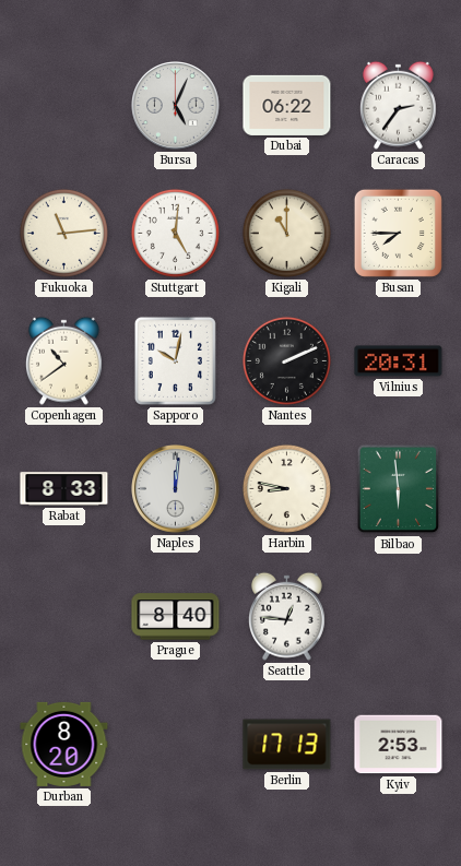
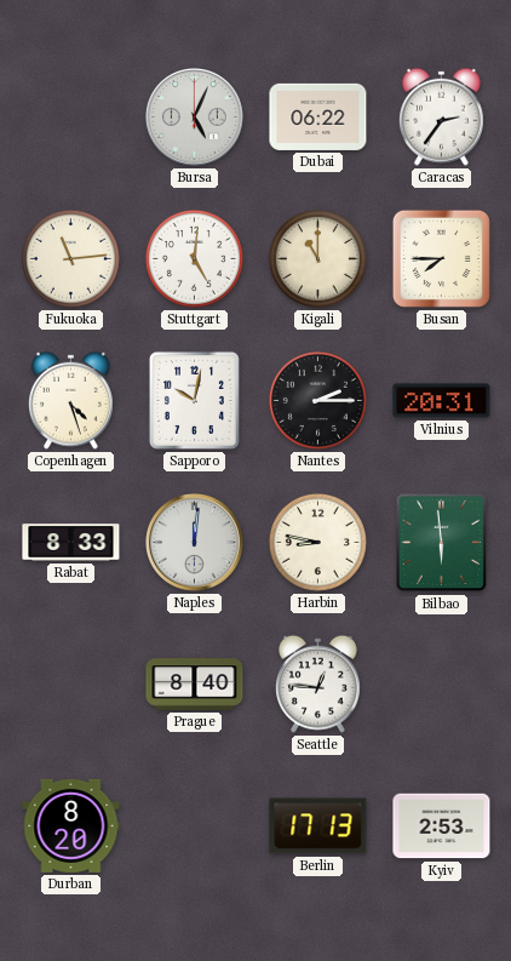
Copenhagen: 10:39 -> 4:27 (70, 400)
Nantes: 2:11 -> 2:15 (317, 400)
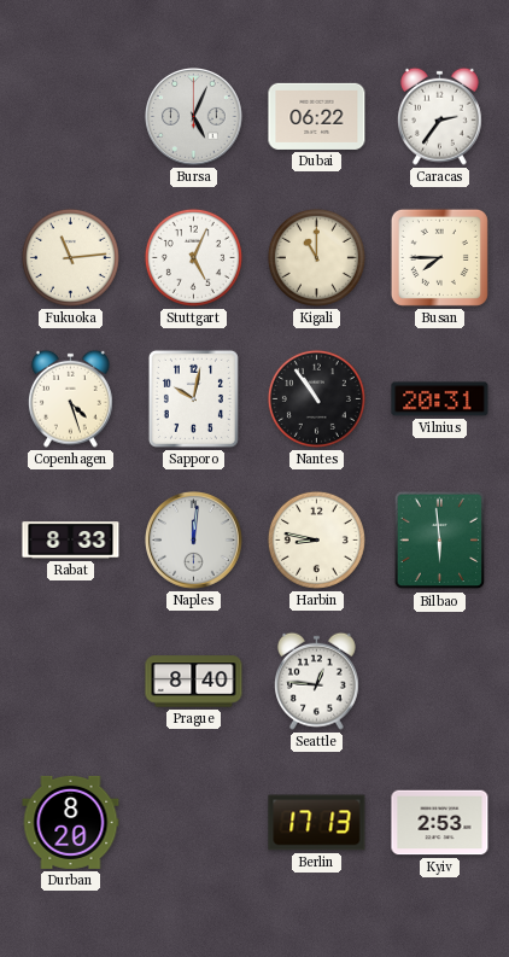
Stuttgart: 5:01 -> 5:04 (193, 257)
Nantes: 2:15 -> 10:54 (316, 398)
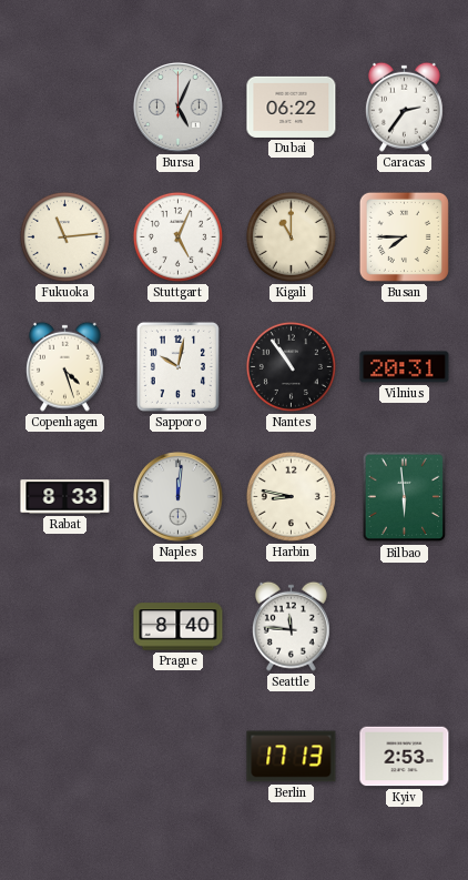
Seattle: 12:46 -> 11:46 (291, 626)
Durban: 8:20 -> none (71, 822)
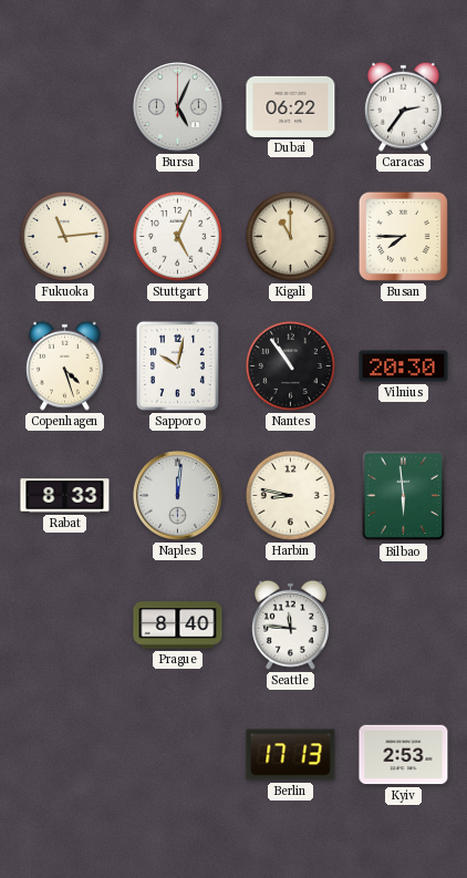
Vilnius: 20:31 -> 20:30 (404, 366)
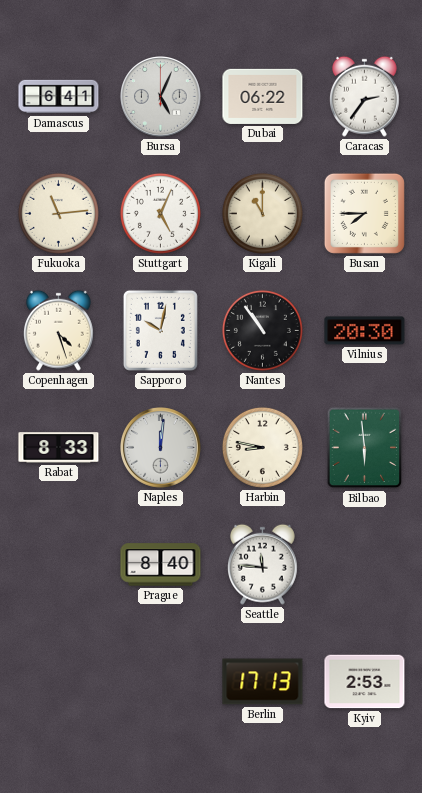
Damascus: none -> 6:41 (59, 97)
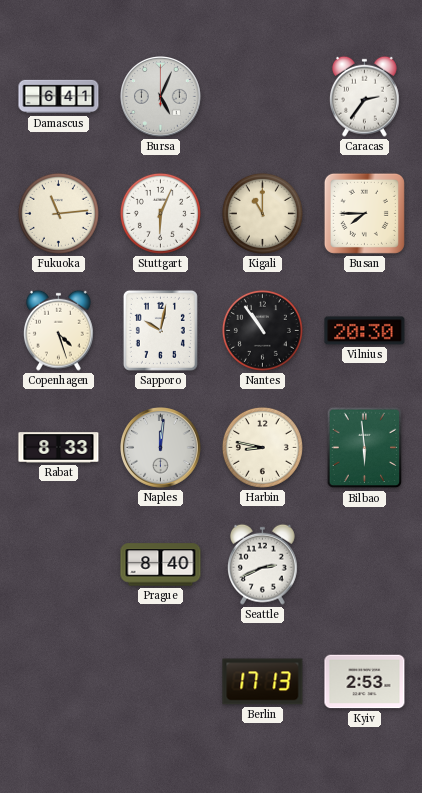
Dubai: 06:22 -> none (263, 96)
Stuttgart: 5:04 -> 6:04 (160, 213)
Seattle: 11:46 -> 2:41 (262, 564)
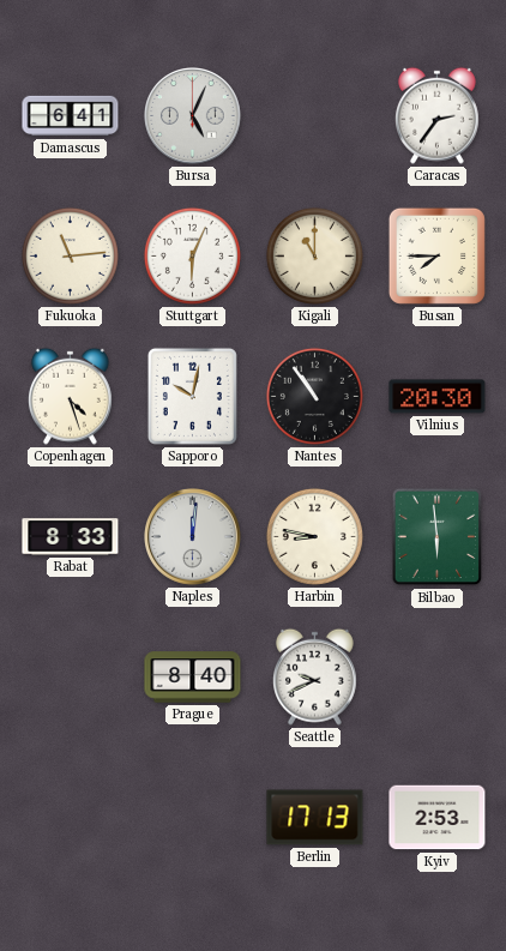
Seattle: 2:41 -> 9:41 (314, 676)
